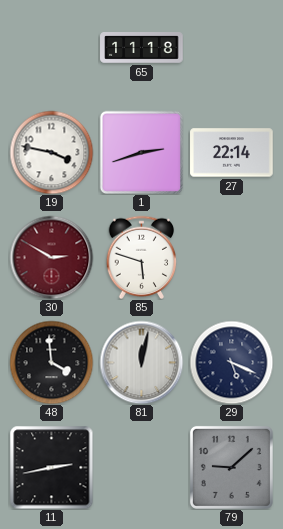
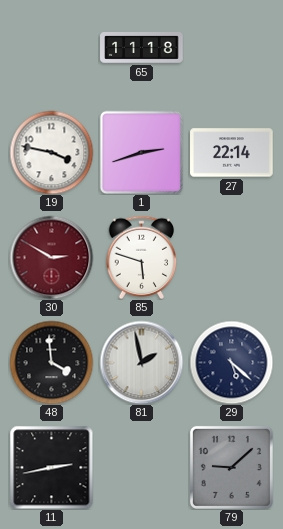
81: 12:02 -> 1:58 (141, 362)
29: 5:19 -> 5:22 (231, 362)
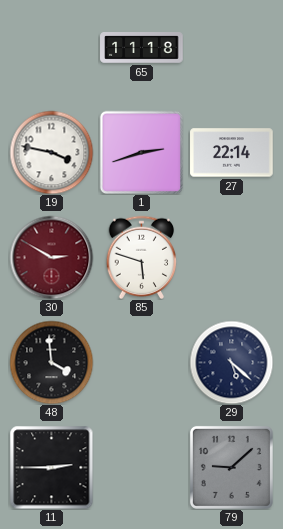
81: 1:58 -> none (141, 362)
11: 2:43 -> 2:45 (51, 467)
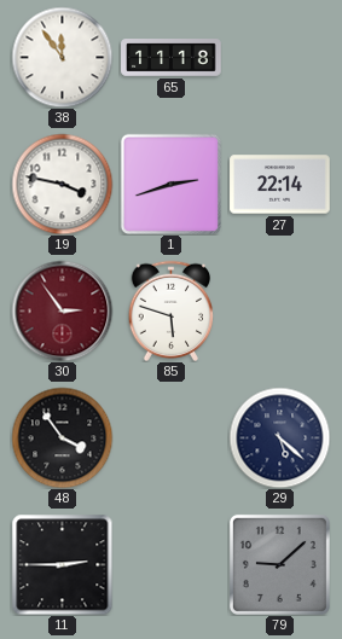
38: none -> 11:54 (62, 57)
30: 2:50 -> 2:54 (62, 310)
48: 3:59 -> 3:54 (62, 437)
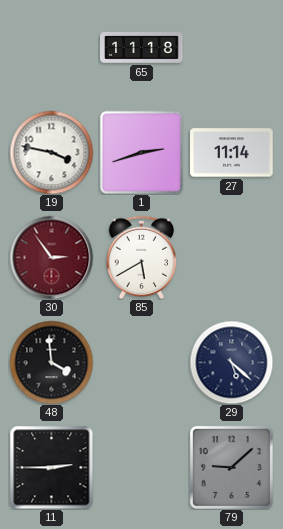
38: 11:54 -> none (62, 57)
27: 22:14 -> 11:14 (232, 153)
85: 5:48 -> 5:40 (142, 257)
48: 3:54 -> 3:59 (51, 362)
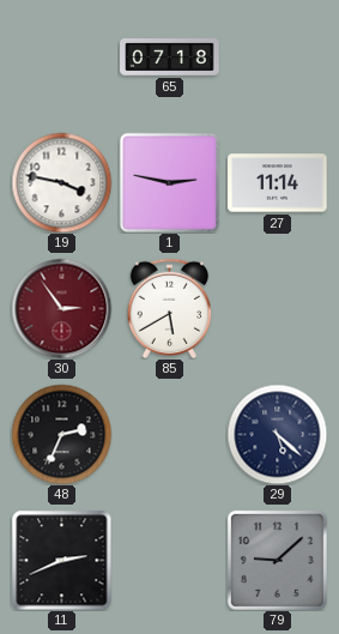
65: 11:18 -> 07:18 (170, 58)
1: 2:42 -> 2:47 (169, 182)
48: 3:59 -> 2:34 (61, 434)
11: 2:45 -> 2:41 (61, 560)
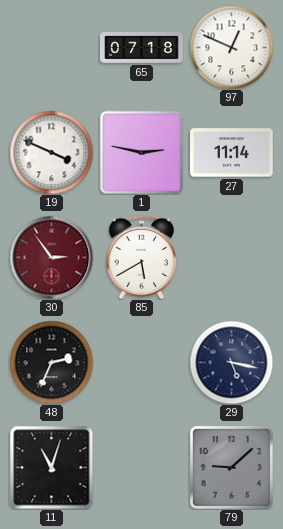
97: none -> 12:49 (231, 47)
19: 3:47 -> 3:49 (51, 152)
29: 5:22 -> 5:17 (231, 362)
11: 2:41 -> 11:03 (51, 467)
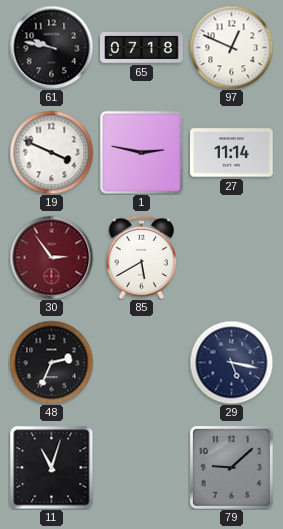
61: none -> 9:47 (51, 47)
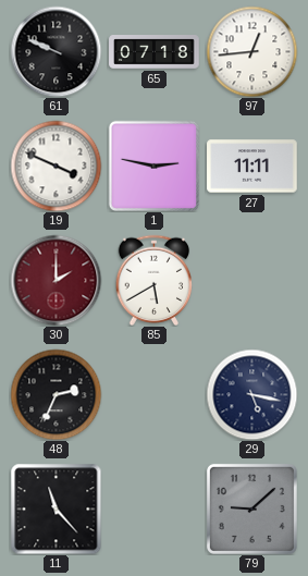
61: 9:47 -> 9:49 (56, 51)
97: 12:49 -> 12:44 (251, 51)
27: 11:14 -> 11:11 (252, 167)
30: 2:54 -> 2:00 (56, 280)
11: 11:03 -> 11:23 (56, 508)
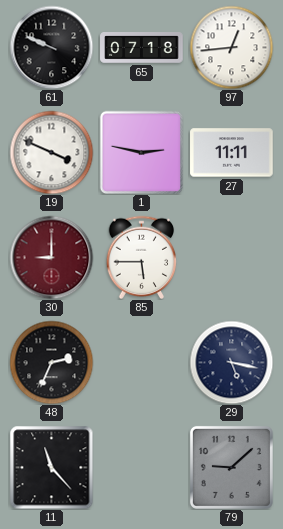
30: 2:00 -> 9:00 (51, 257)
85: 5:40 -> 5:45 (142, 257)
